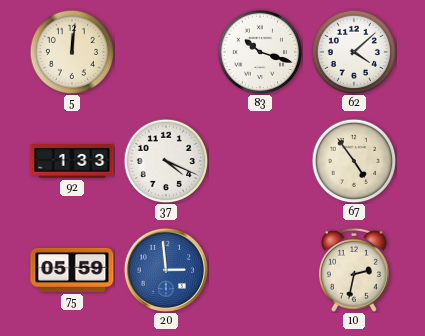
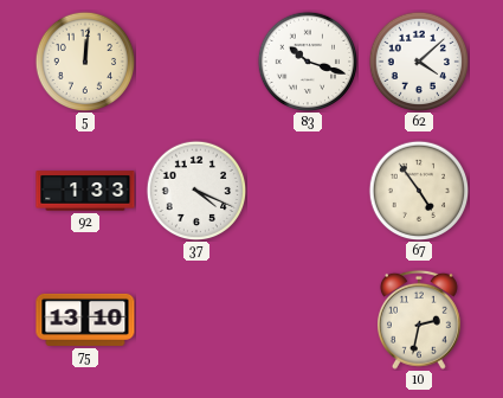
75: 05:59 -> 13:10 (85, 320)
20: 2:59 -> none (166, 270)
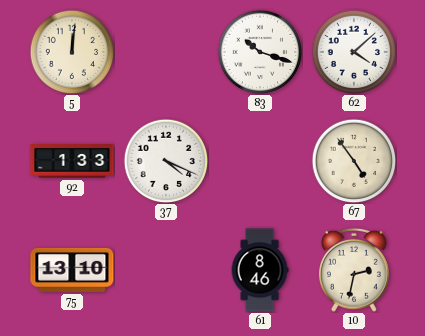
61: none -> 8:46 (260, 270)
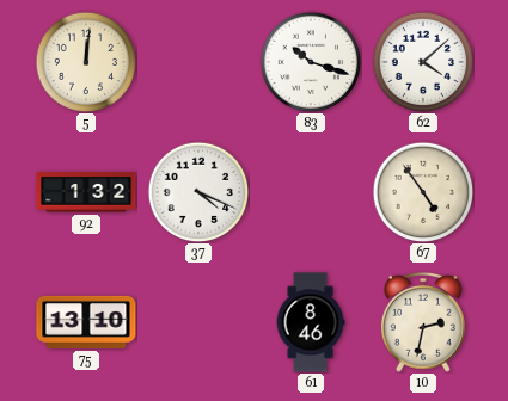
92: 1:33 -> 1:32 (86, 192)
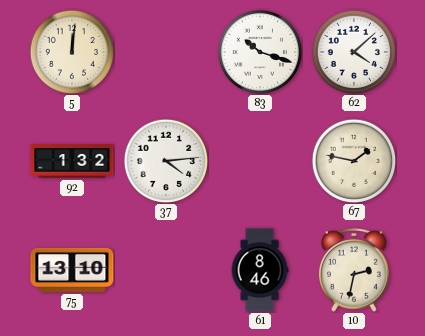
37: 4:19 -> 4:14 (166, 161)
67: 4:54 -> 1:47 (354, 161)
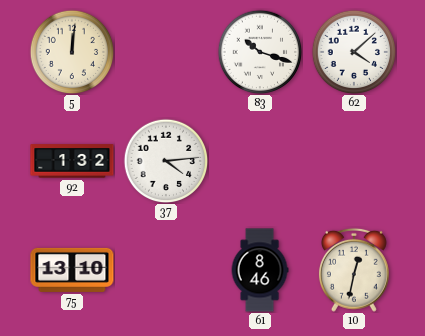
67: 1:47 -> none (354, 161)
10: 2:32 -> 12:32 (354, 270)
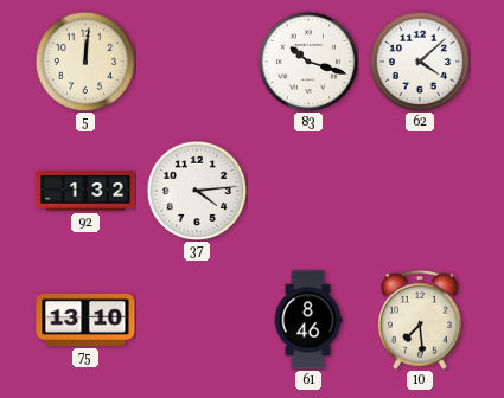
10: 12:32 -> 7:29 (420, 320)
